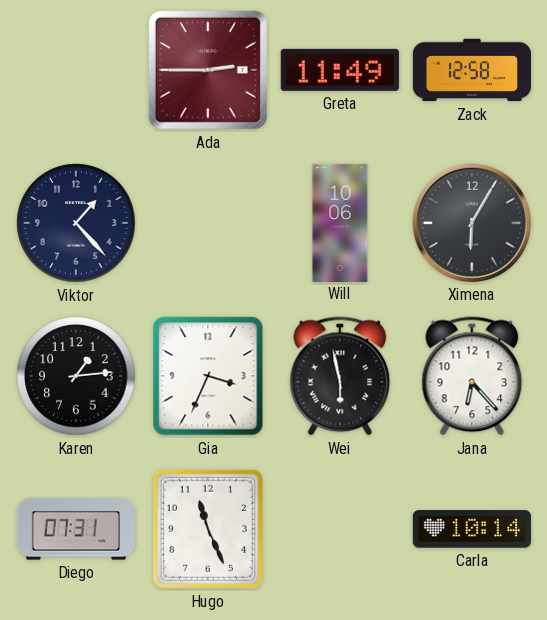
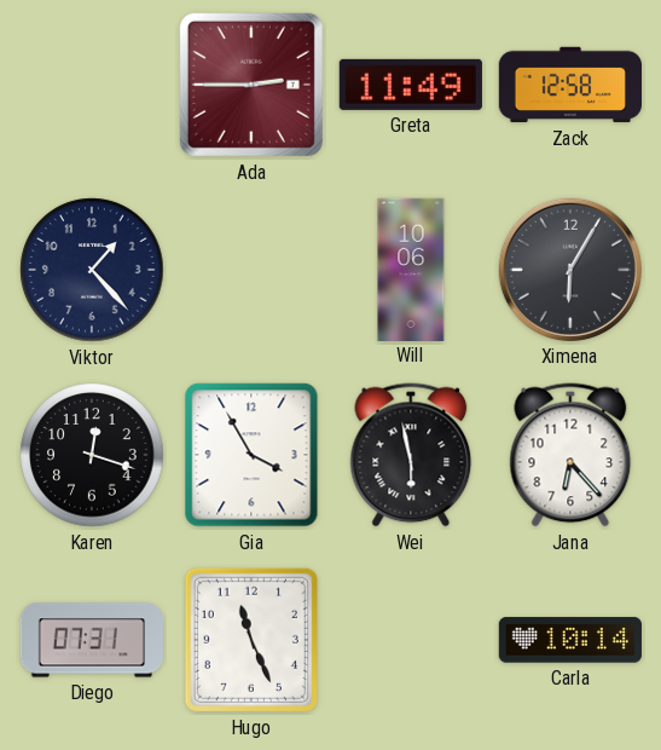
Karen: 1:14 -> 12:18 (92, 455)
Gia: 3:34 -> 3:55 (251, 455)
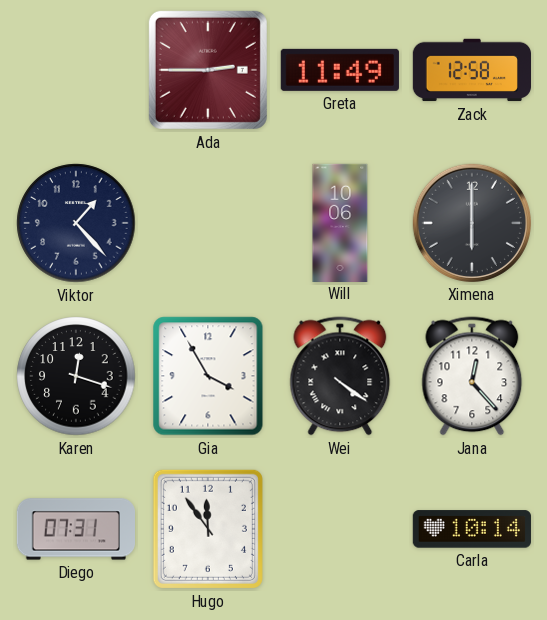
Ximena: 6:05 -> 6:00 (472, 223)
Wei: 5:58 -> 4:21 (340, 376)
Jana: 6:23 -> 12:23 (472, 376)
Hugo: 11:26 -> 11:54 (208, 529)
